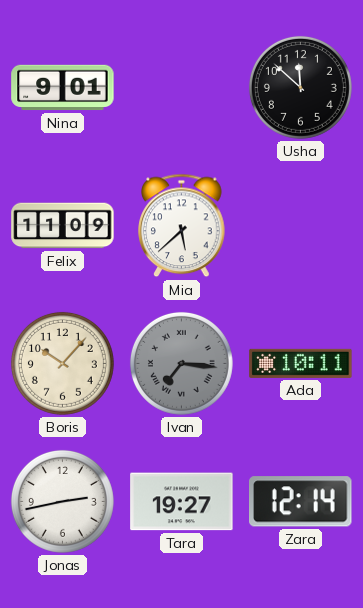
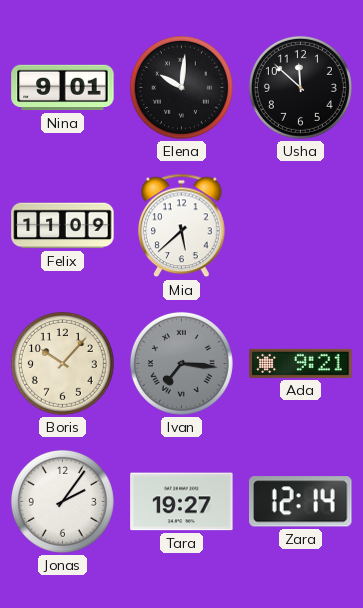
Elena: none -> 10:01 (181, 87)
Ada: 10:11 -> 9:21 (301, 363)
Jonas: 2:43 -> 2:06 (62, 501)
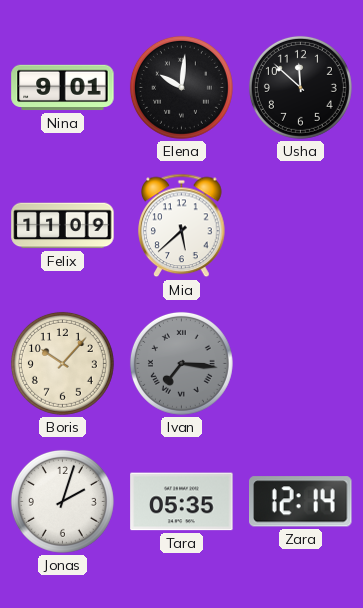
Ada: 9:21 -> none (301, 363)
Jonas: 2:06 -> 2:03 (62, 501)
Tara: 19:27 -> 05:35 (182, 502)
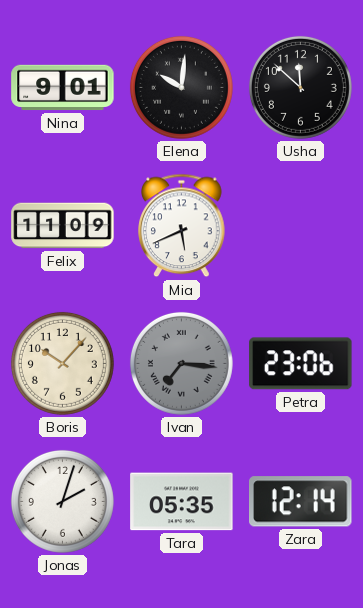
Mia: 5:38 -> 5:41 (182, 226)
Petra: none -> 23:06 (301, 364)
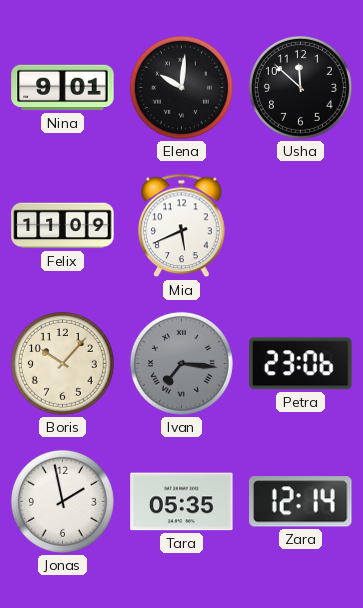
Jonas: 2:03 -> 1:58 (62, 501)
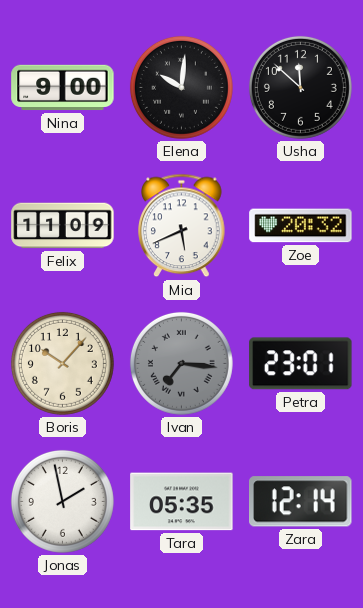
Nina: 9:01 -> 9:00 (63, 88)
Zoe: none -> 20:32 (301, 226)
Petra: 23:06 -> 23:01 (301, 364)
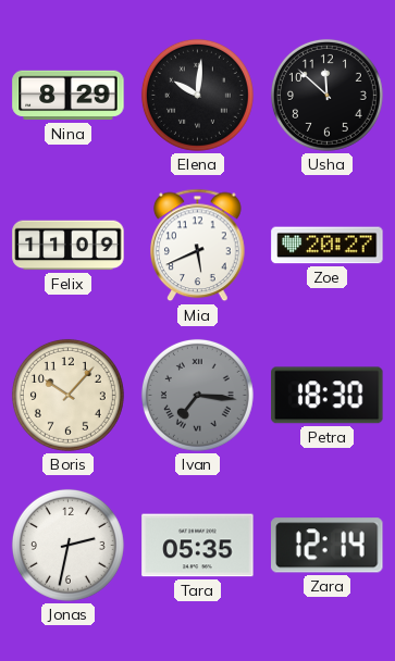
Nina: 9:00 -> 8:29 (69, 96)
Zoe: 20:32 -> 20:27 (328, 246)
Petra: 23:01 -> 18:30 (328, 396)
Jonas: 1:58 -> 2:32 (67, 545)
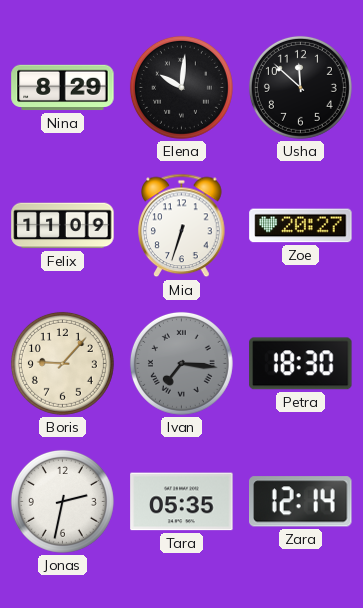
Mia: 5:41 -> 6:33 (182, 226)
Boris: 10:07 -> 9:07 (62, 363)
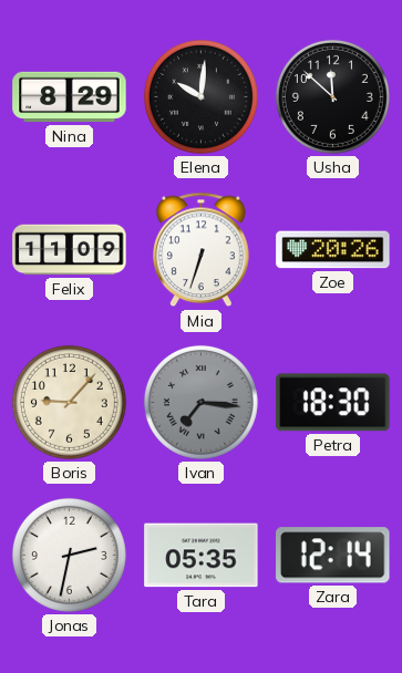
Zoe: 20:27 -> 20:26 (333, 250)
